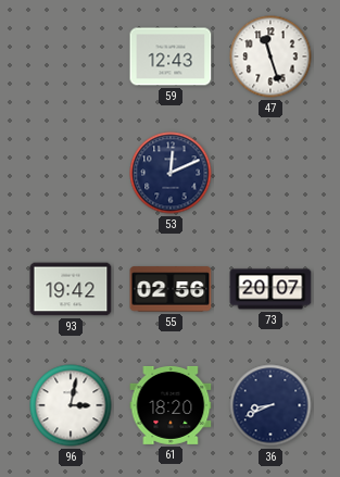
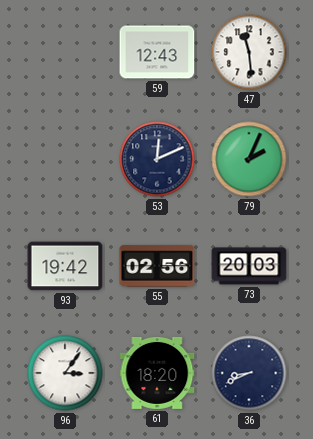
47: 11:27 -> 11:29 (249, 52)
79: none -> 2:04 (249, 159)
73: 20:07 -> 20:03 (249, 266)
96: 3:02 -> 3:06 (65, 373)
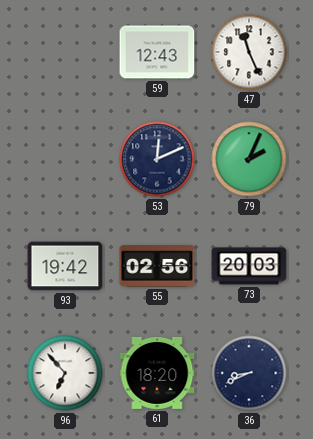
47: 11:29 -> 11:26 (249, 52)
96: 3:06 -> 6:53 (65, 373)
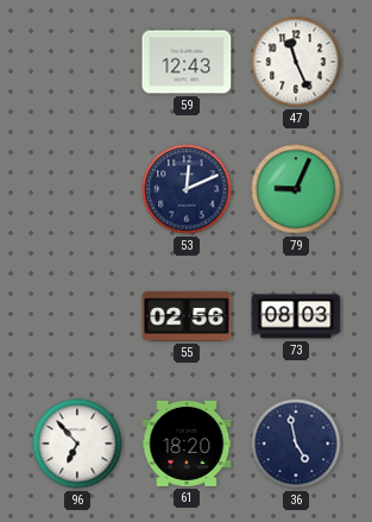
79: 2:04 -> 9:04 (296, 189)
93: 19:42 -> none (65, 266)
73: 20:03 -> 08:03 (296, 316)
36: 8:41 -> 4:58 (296, 444)
